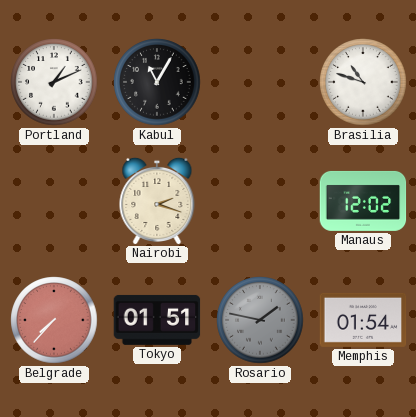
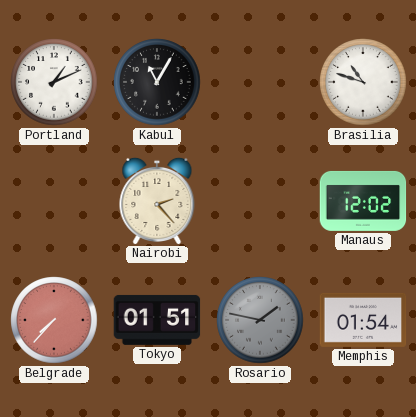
Nairobi: 2:18 -> 2:23 (157, 200)
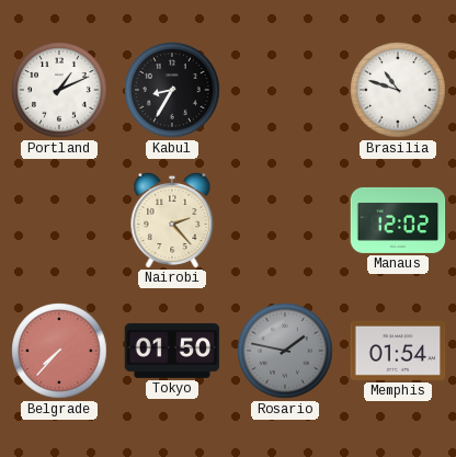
Kabul: 11:05 -> 8:35 (172, 90)
Tokyo: 01:51 -> 01:50 (172, 351)
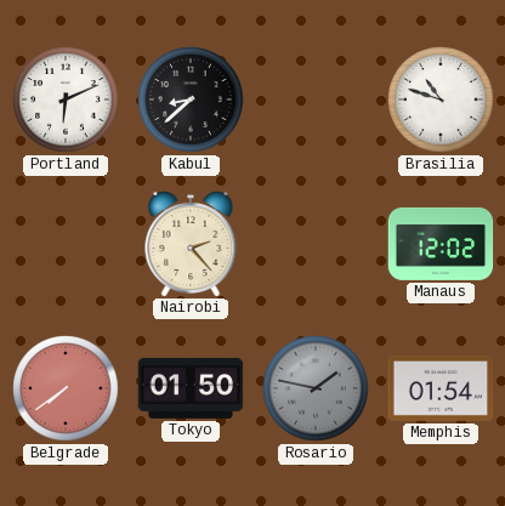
Portland: 1:11 -> 6:11 (66, 100)
Kabul: 8:35 -> 8:38 (191, 100)
Belgrade: 7:37 -> 7:39 (66, 388)
